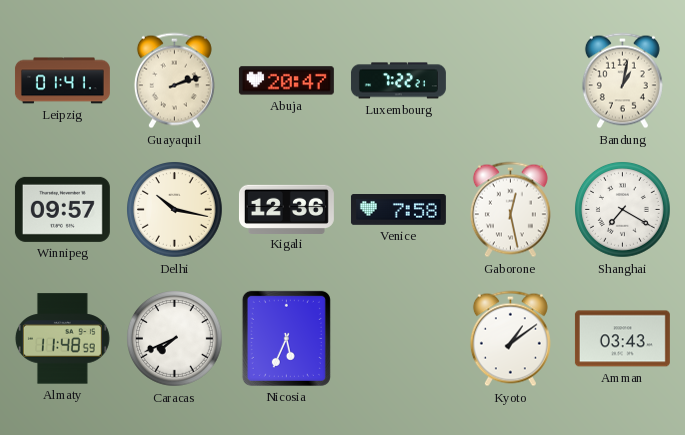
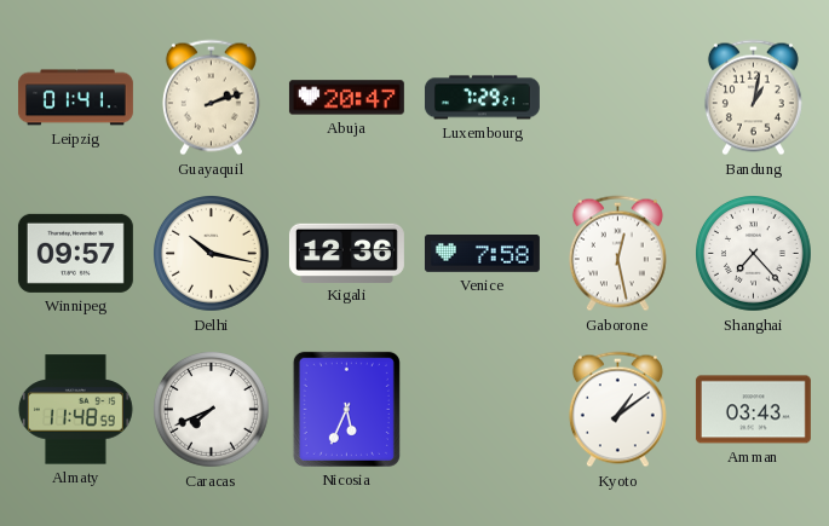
Luxembourg: 7:22 -> 7:29 (482, 98)
Shanghai: 7:20 -> 7:23 (754, 254)
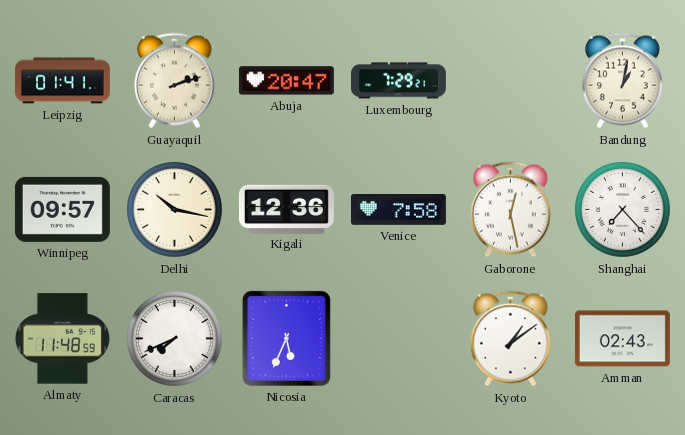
Amman: 03:43 -> 02:43 (622, 339)
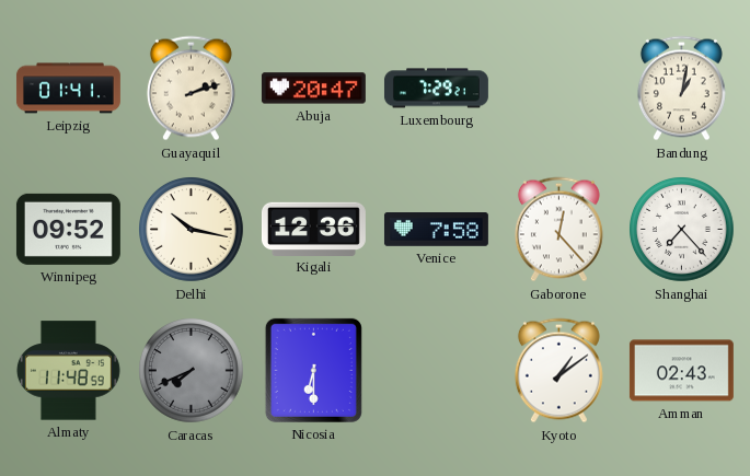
Winnipeg: 09:57 -> 09:52 (68, 229)
Gaborone: 12:28 -> 12:23 (558, 230)
Caracas dial: white -> grey (192, 371)
Nicosia: 5:34 -> 6:30 (313, 370)
